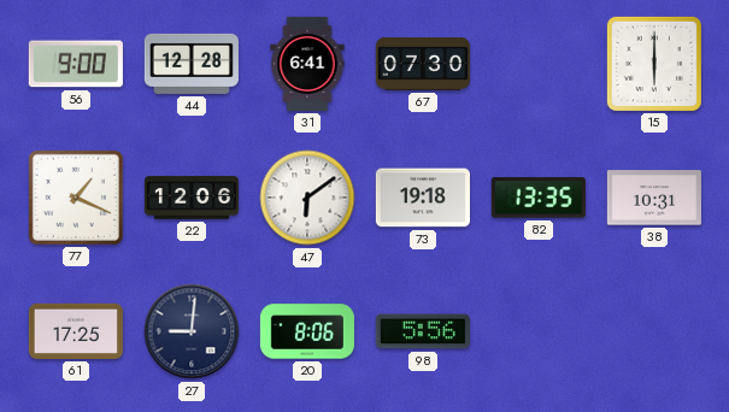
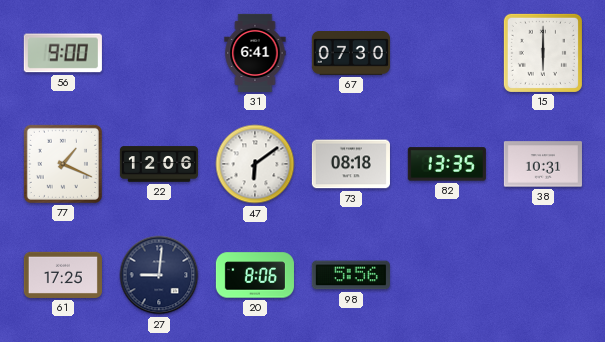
44: 12:28 -> none (192, 64)
73: 19:18 -> 08:18 (351, 164)
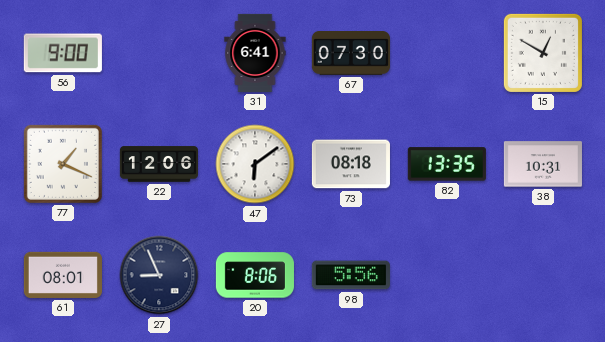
15: 6:00 -> 12:50 (543, 53)
61: 17:25 -> 08:01 (63, 275)
27: 9:01 -> 8:56 (159, 275)
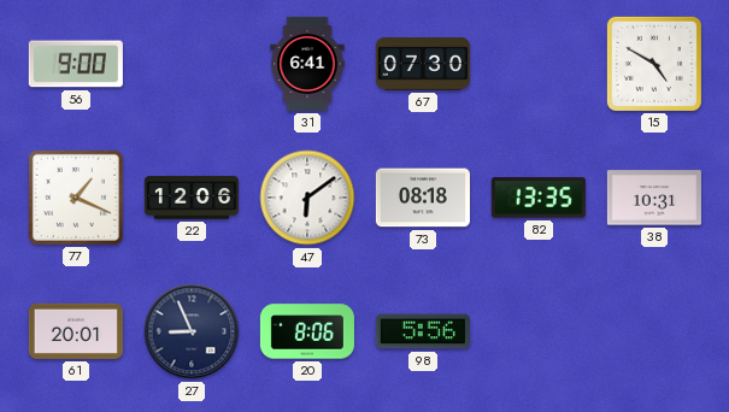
15: 12:50 -> 4:50 (654, 64)
61: 08:01 -> 20:01 (76, 331)
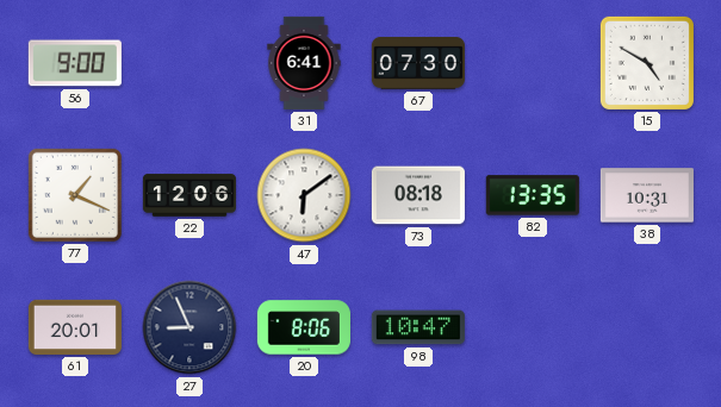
98: 5:56 -> 10:47 (418, 327)
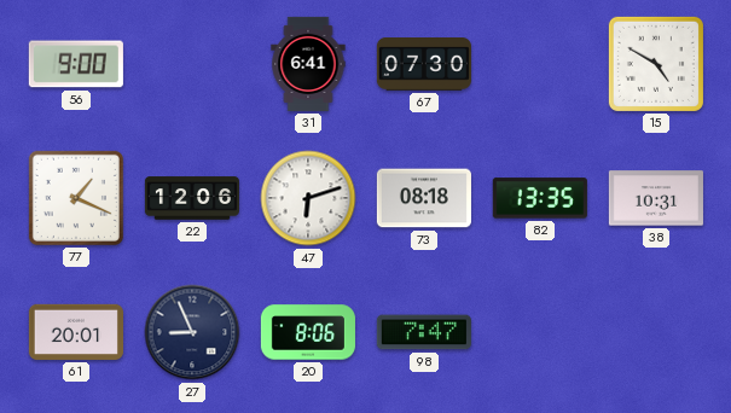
47: 6:09 -> 6:12 (308, 198)
98: 10:47 -> 7:47 (424, 332)
